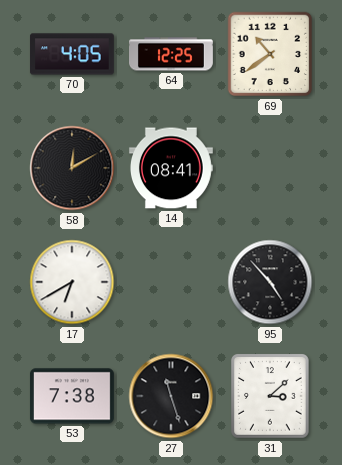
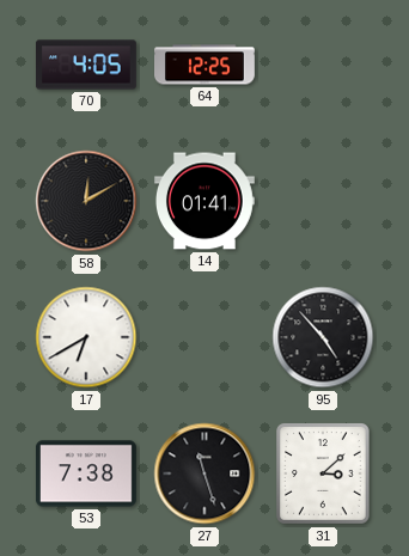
69: 10:39 -> none (270, 54)
14: 08:41 -> 01:41 (204, 201)
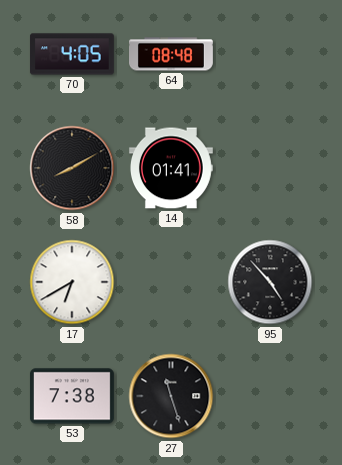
64: 12:25 -> 08:48 (172, 54)
58: 12:10 -> 8:10 (72, 168)
31: 3:08 -> none (324, 473)
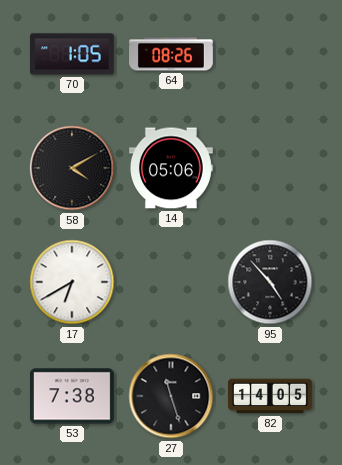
70: 4:05 -> 1:05 (72, 54)
64: 08:48 -> 08:26 (172, 54)
58: 8:10 -> 4:10 (72, 168)
14: 01:41 -> 05:06 (171, 168)
82: none -> 14:05 (271, 396)
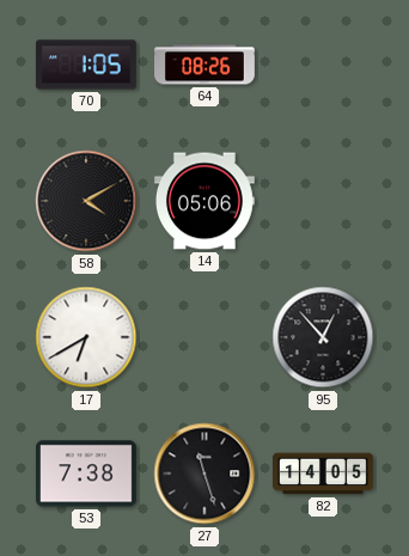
95: 4:53 -> 12:53 (323, 337)
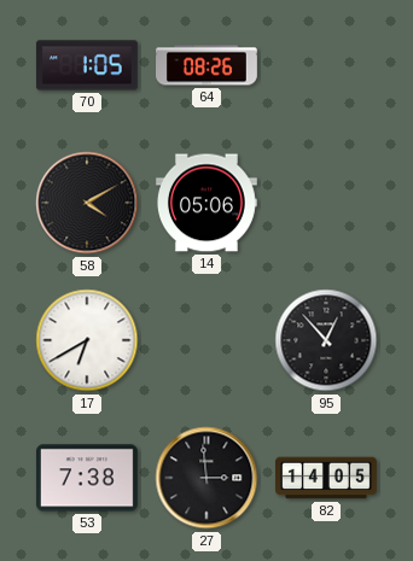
27: 11:27 -> 2:59 (206, 478)
